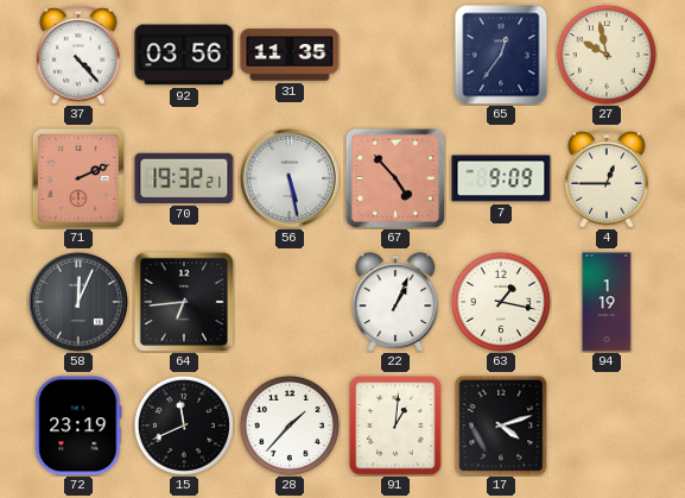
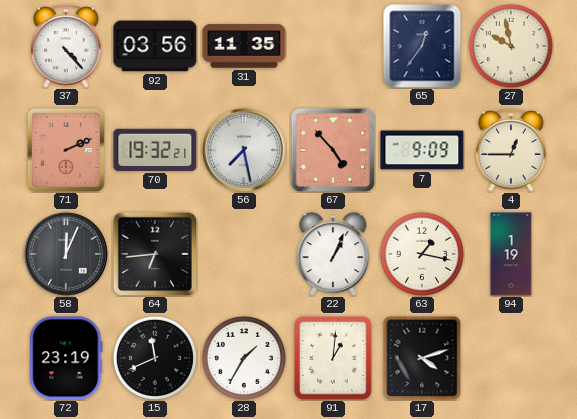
56: 5:28 -> 7:28 (244, 150)
28: 1:37 -> 1:35 (244, 358)
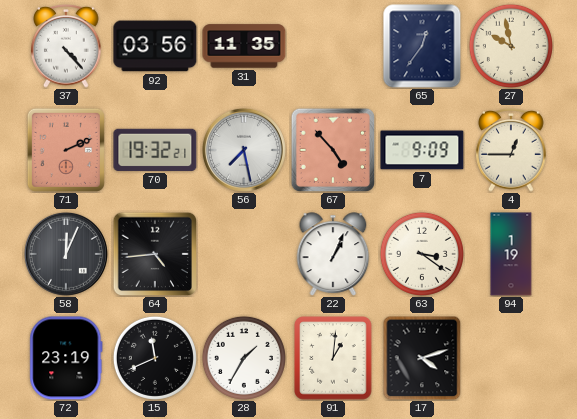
64: 6:44 -> 4:44 (154, 253)
63: 1:17 -> 3:21 (422, 254)
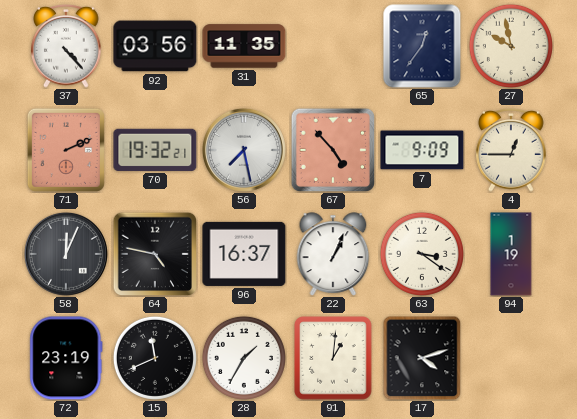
64: 4:44 -> 4:47 (154, 253)
96: none -> 16:37 (244, 254)
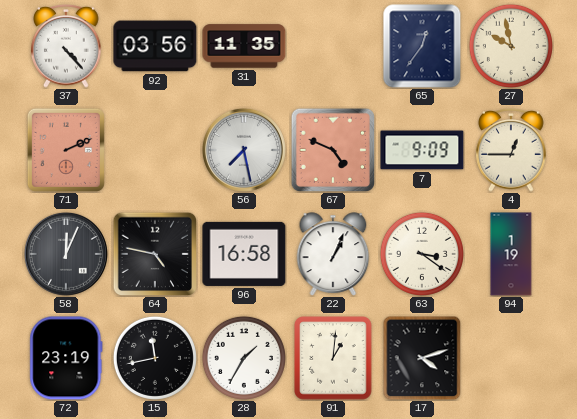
70: 19:32 -> none (155, 150)
67: 4:53 -> 4:49 (332, 149)
96: 16:37 -> 16:58 (244, 254)
15: 11:41 -> 11:43 (155, 358)
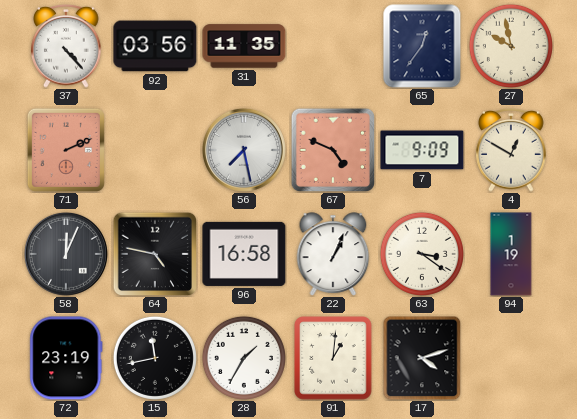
4: 12:45 -> 12:50 (511, 151)
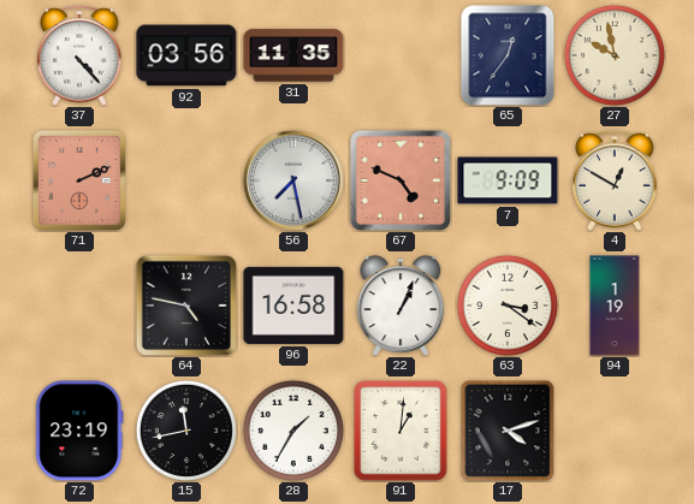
58: 12:04 -> none (66, 254)
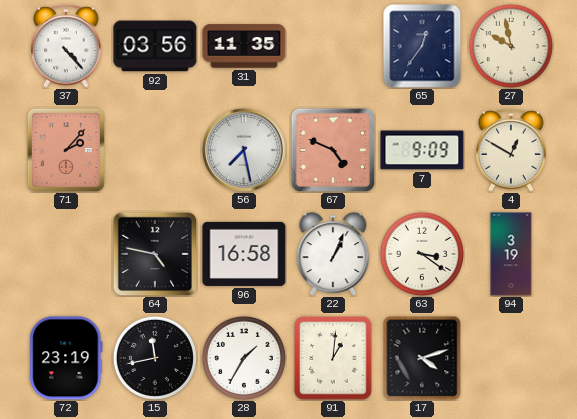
71: 2:11 -> 2:07 (66, 150)
94: 1:19 -> 3:19 (511, 254)
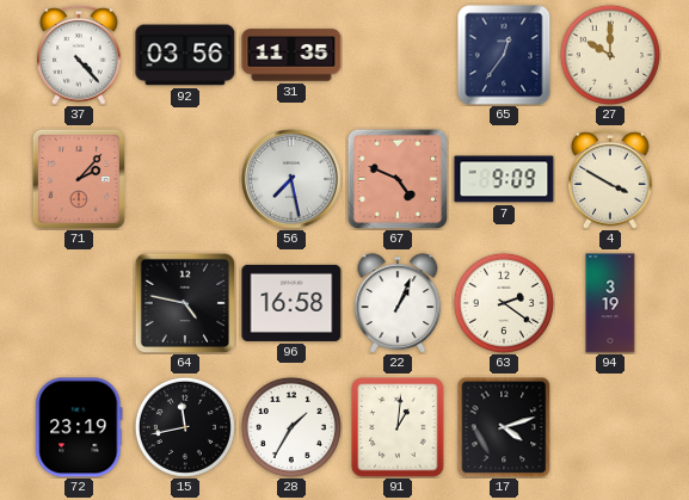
27: 9:58 -> 10:00 (610, 55)
4: 12:50 -> 3:50 (610, 180)
63: 3:21 -> 2:21 (504, 303)
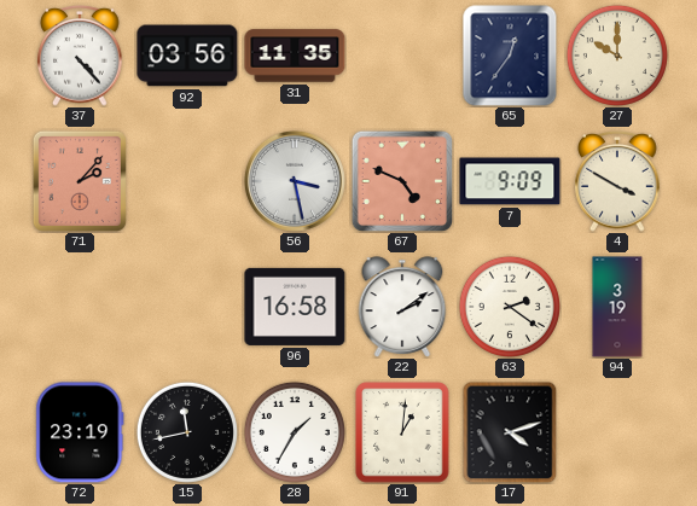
56: 7:28 -> 3:28 (295, 181)
64: 4:47 -> none (184, 302)
22: 1:04 -> 2:09 (402, 307)
